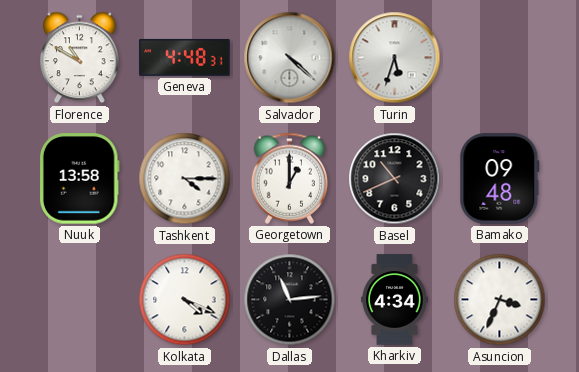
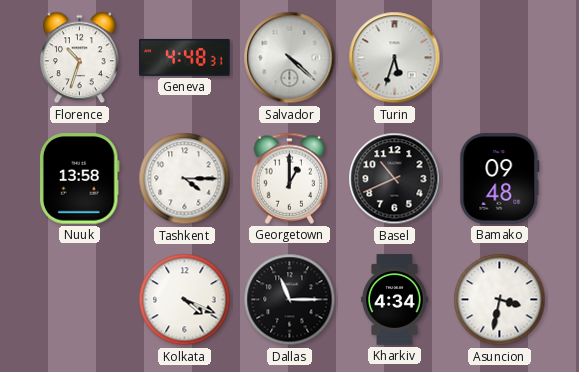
Florence: 10:50 -> 10:33 (80, 58)
Dallas: 11:14 -> 11:15 (290, 300)
Asuncion: 3:34 -> 3:32 (500, 300)
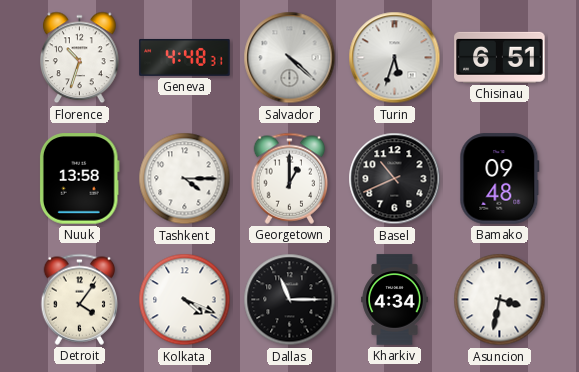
Chisinau: none -> 6:51 (500, 57)
Detroit: none -> 4:06 (80, 299)
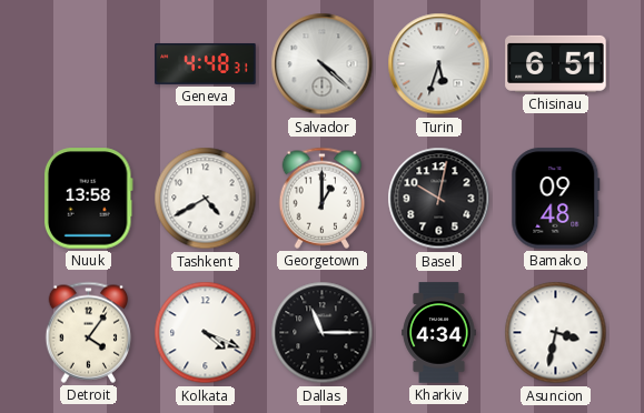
Florence: 10:33 -> none (80, 58)
Tashkent: 4:15 -> 4:40 (206, 199)
Basel: 10:41 -> 10:02 (439, 199)
